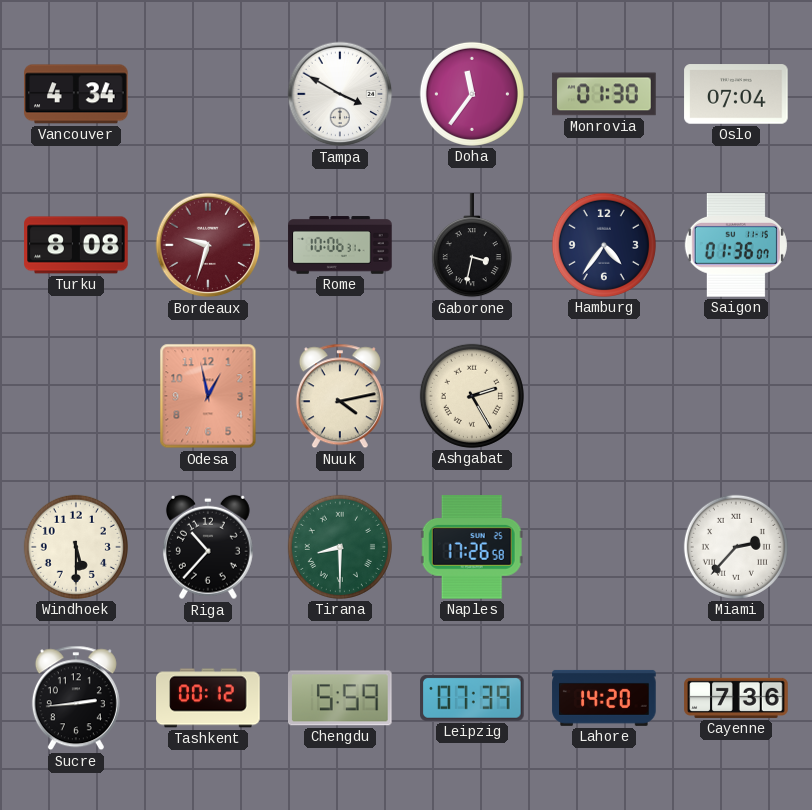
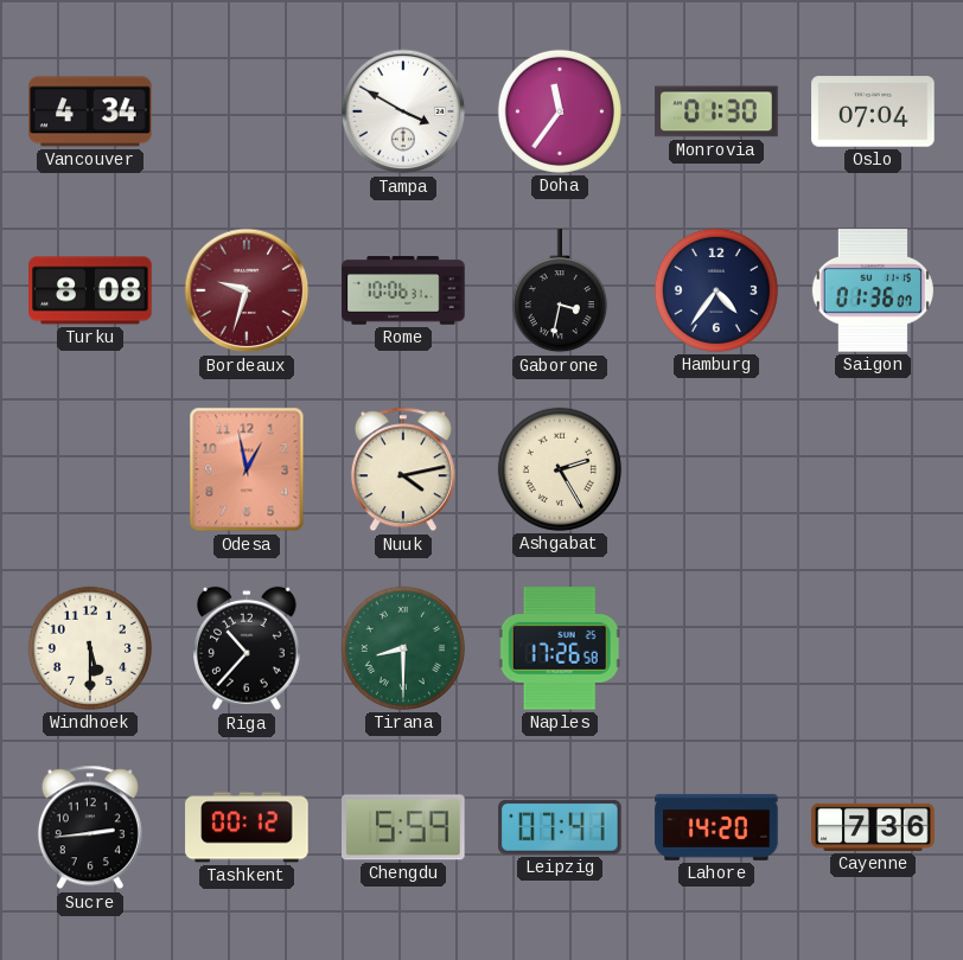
Miami: 2:37 -> none (736, 547)
Leipzig: 07:39 -> 07:41 (560, 827)
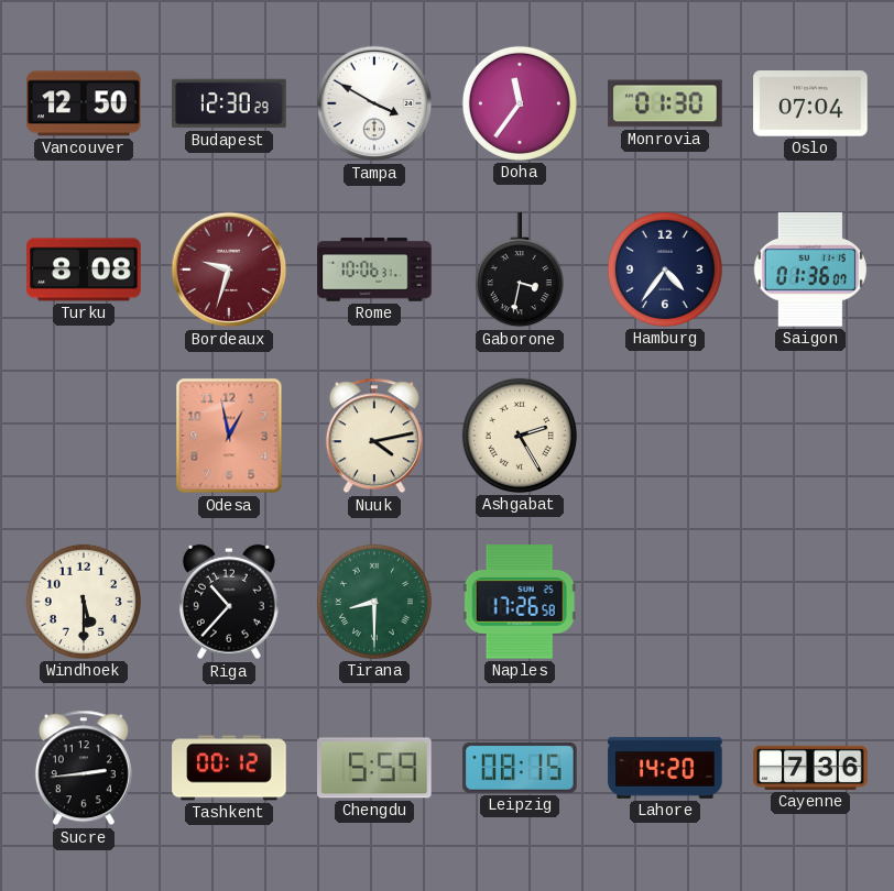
Vancouver: 4:34 -> 12:50 (84, 103)
Budapest: none -> 12:30 (229, 103)
Leipzig: 07:41 -> 08:15 (520, 768)
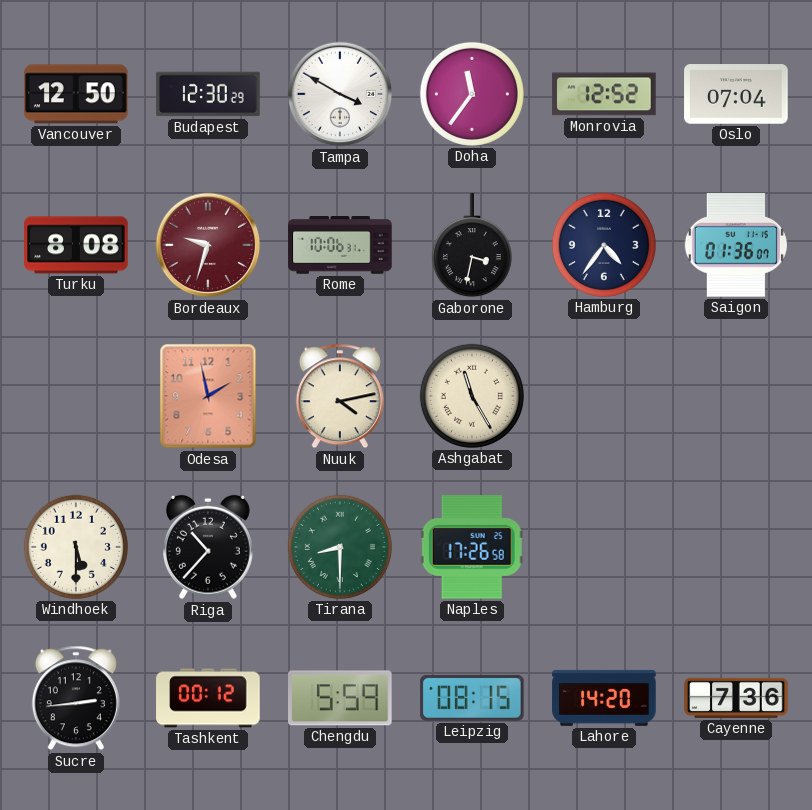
Monrovia: 01:30 -> 12:52 (604, 94)
Odesa: 12:58 -> 1:58 (208, 396)
Ashgabat: 2:25 -> 11:25 (472, 396)
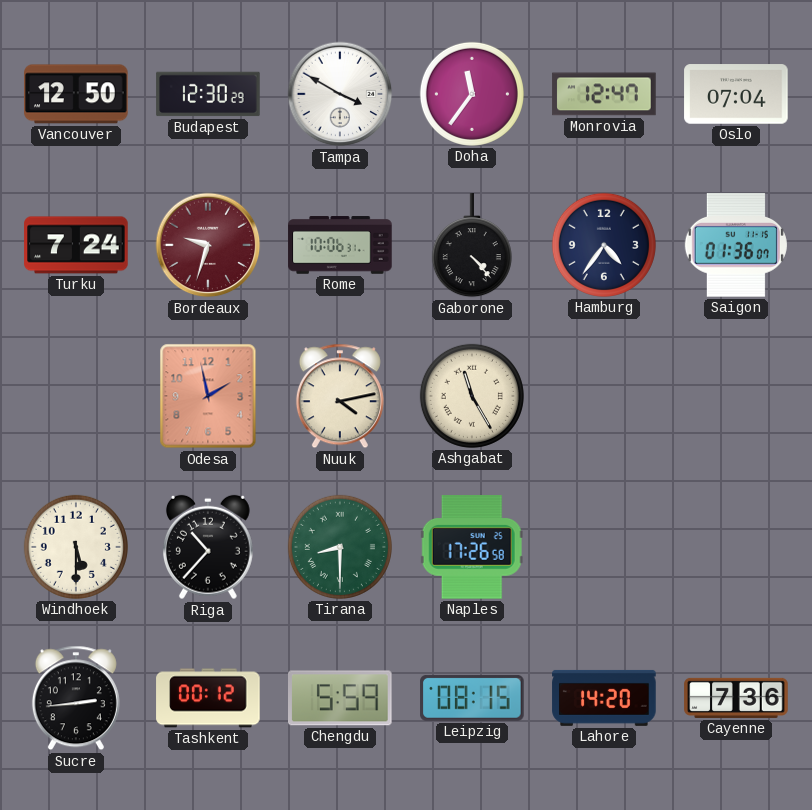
Monrovia: 12:52 -> 12:47 (604, 94)
Turku: 8:08 -> 7:24 (76, 245)
Gaborone: 3:32 -> 4:23 (472, 246)
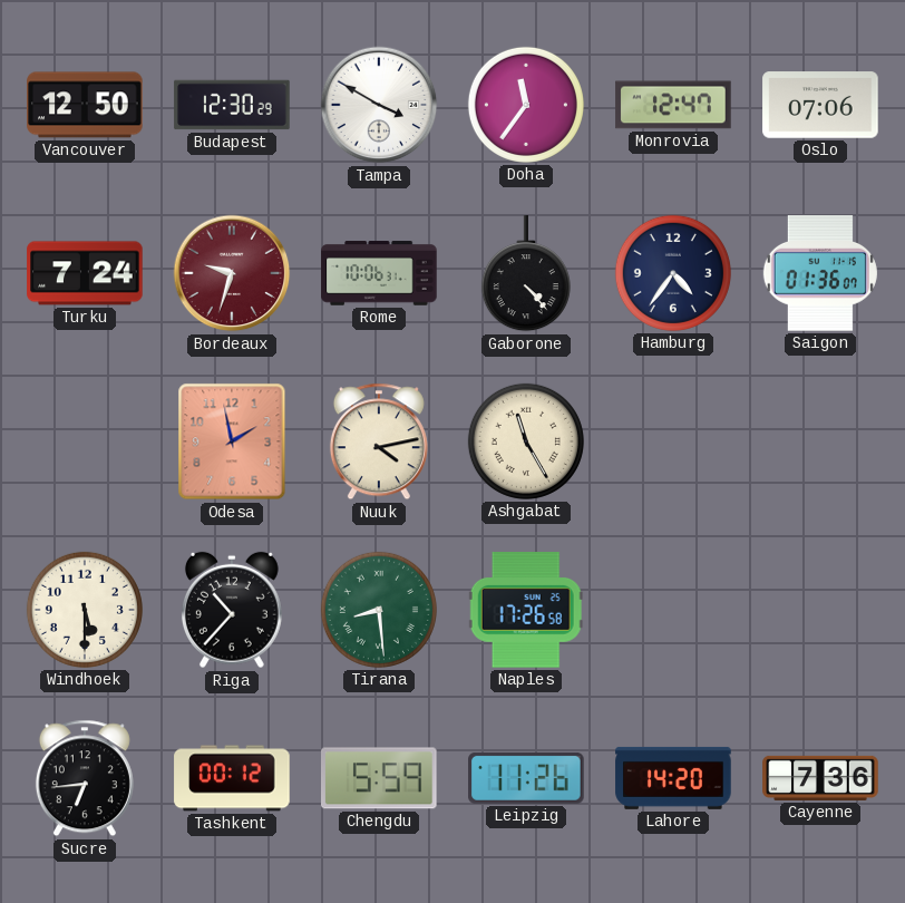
Oslo: 07:04 -> 07:06 (820, 105)
Tirana: 8:30 -> 8:29 (379, 610)
Sucre: 2:44 -> 6:44 (85, 778)
Leipzig: 08:15 -> 11:26 (526, 778)
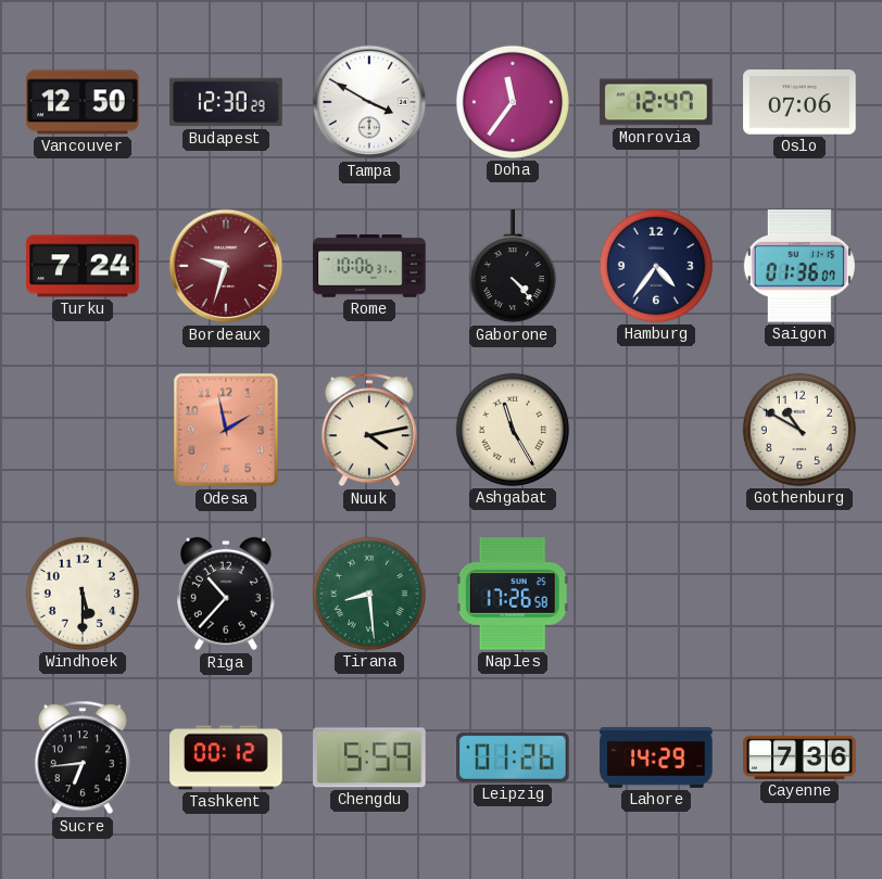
Gothenburg: none -> 10:50 (799, 430)
Leipzig: 11:26 -> 01:26 (513, 757)
Lahore: 14:20 -> 14:29 (656, 757)
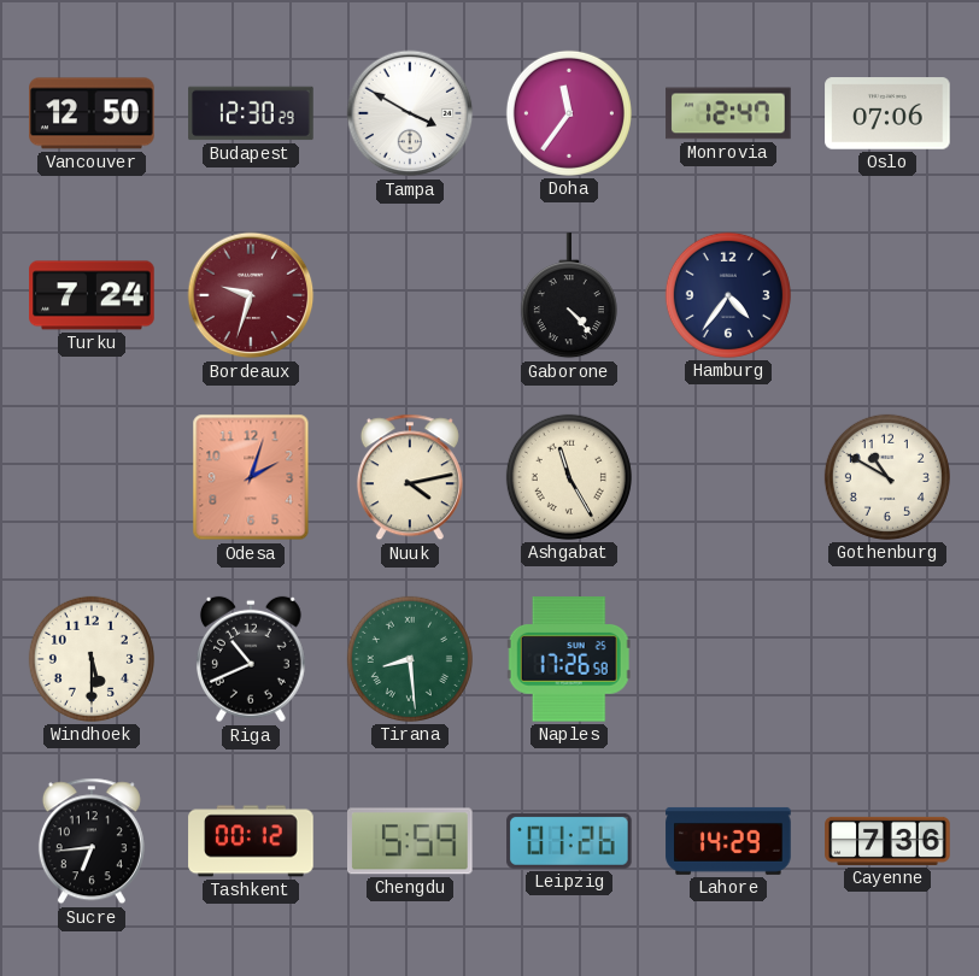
Rome: 10:06 -> none (369, 266)
Saigon: 01:36 -> none (799, 266)
Odesa: 1:58 -> 2:03 (251, 477)
Riga: 10:37 -> 10:41 (251, 659)
